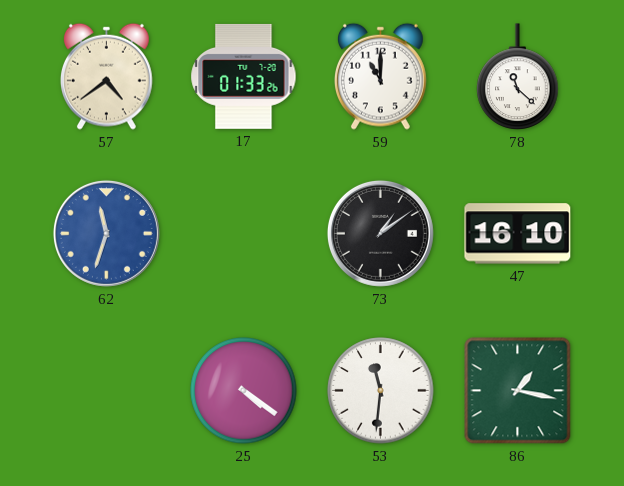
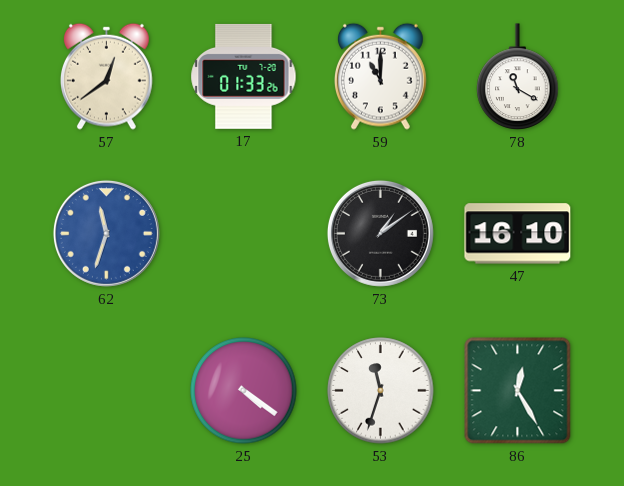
57: 4:39 -> 12:39 (106, 76)
78: 11:22 -> 11:20 (518, 77)
53: 11:31 -> 11:33 (381, 391)
86: 1:17 -> 12:25 (518, 391)
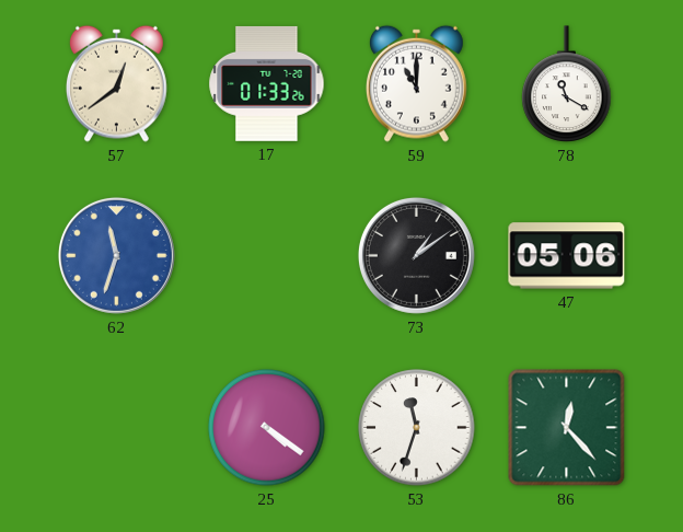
47: 16:10 -> 05:06 (567, 256)
86: 12:25 -> 12:23 (567, 428)
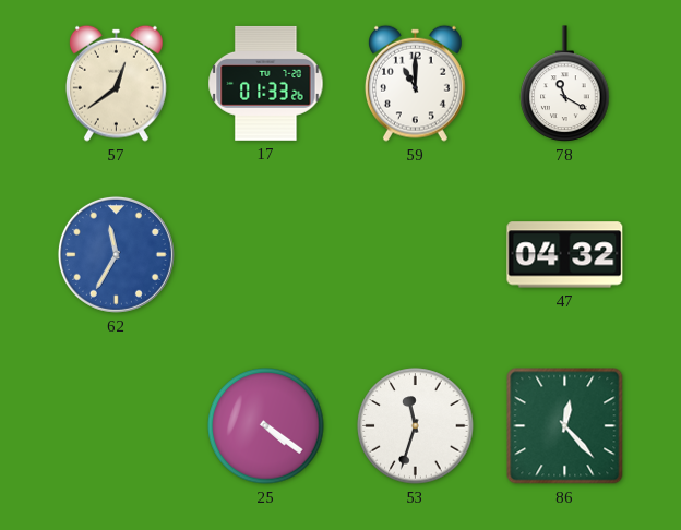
62: 11:33 -> 11:35 (116, 254)
73: 1:09 -> none (416, 255)
47: 05:06 -> 04:32 (565, 255)
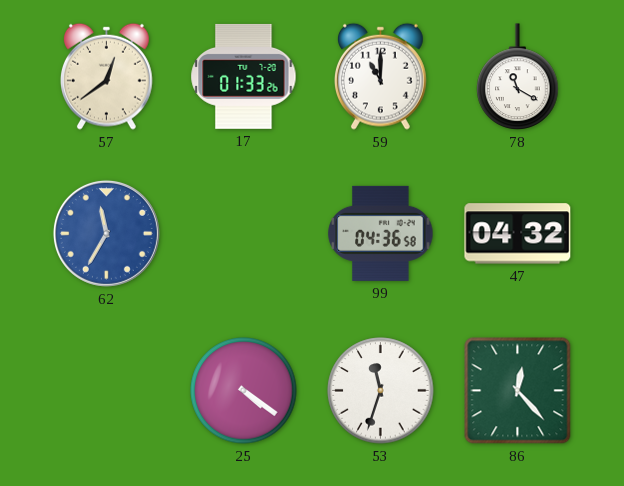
99: none -> 04:36 (381, 233)
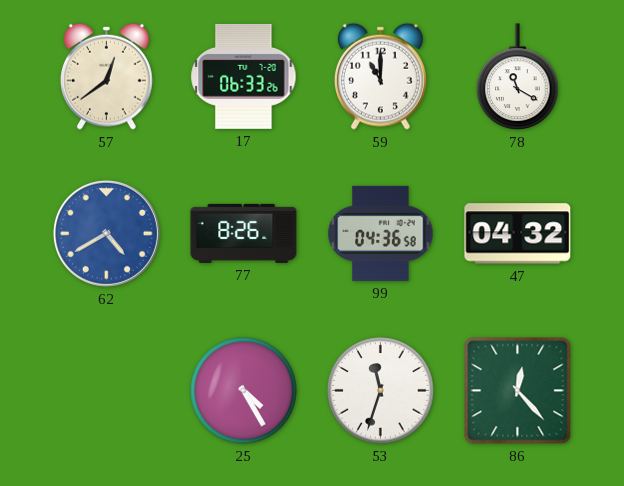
17: 01:33 -> 06:33 (244, 76)
62: 11:35 -> 4:40 (106, 233)
77: none -> 8:26 (244, 233)
25: 4:21 -> 4:25 (244, 391)
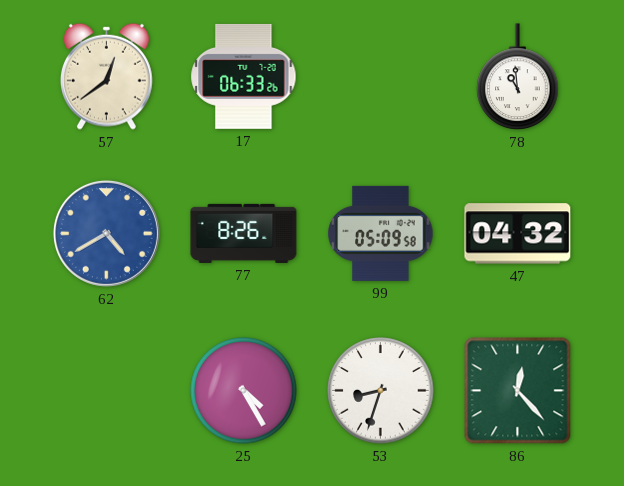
59: 11:00 -> none (380, 76)
78: 11:20 -> 10:59 (518, 77)
99: 04:36 -> 05:09 (381, 233)
53: 11:33 -> 8:33 (381, 391)
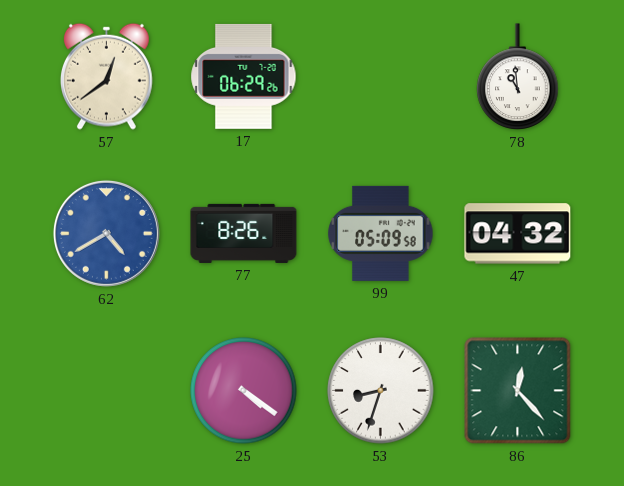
17: 06:33 -> 06:29 (244, 76)
25: 4:25 -> 4:21 (244, 391)
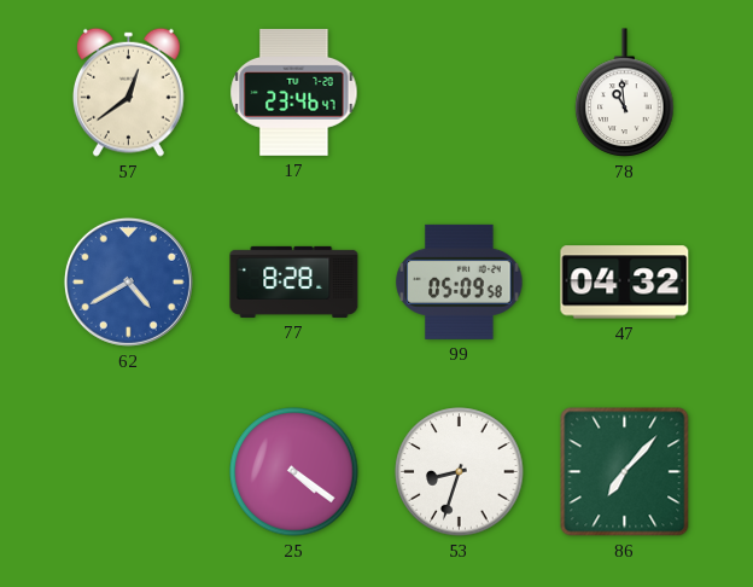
17: 06:29 -> 23:46 (294, 92)
77: 8:26 -> 8:28 (294, 281)
86: 12:23 -> 7:07 (625, 472)
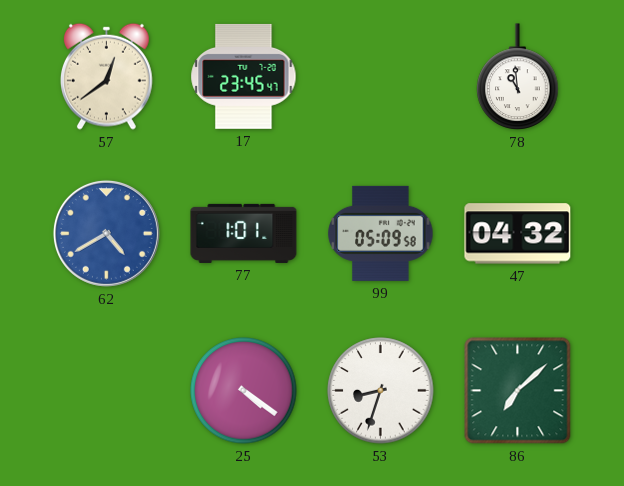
17: 23:46 -> 23:45 (244, 76)
77: 8:28 -> 1:01 (244, 233)
86: 7:07 -> 7:08 (518, 391)
